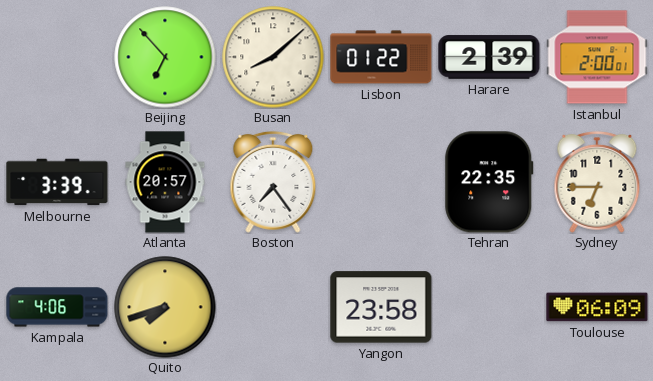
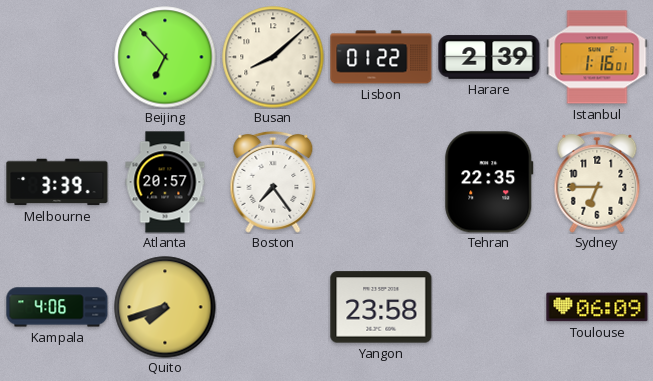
Istanbul: 2:00 -> 1:16 (597, 57)
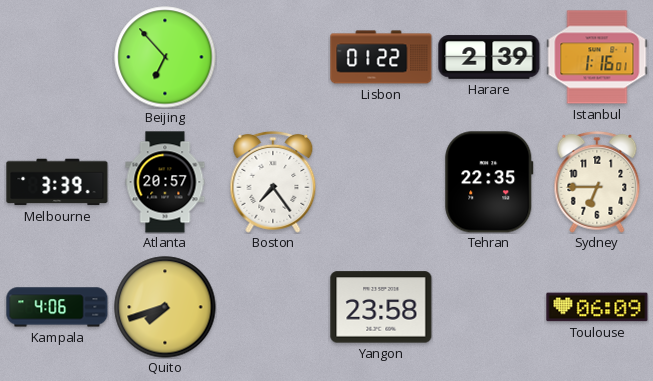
Busan: 8:08 -> none (273, 57)
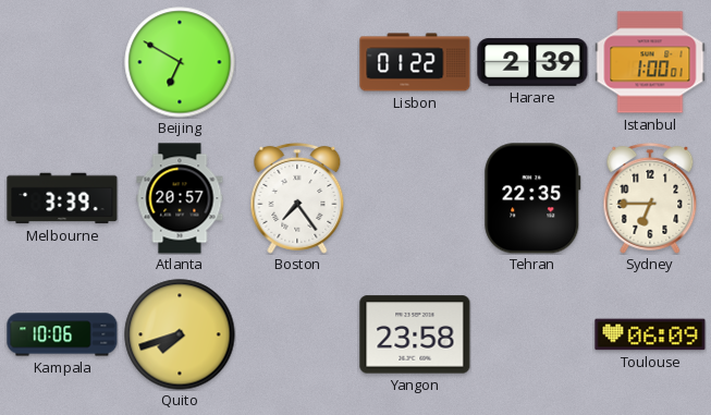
Beijing: 6:53 -> 6:50 (180, 62)
Istanbul: 1:16 -> 1:00 (650, 62)
Kampala: 4:06 -> 10:06 (62, 334)
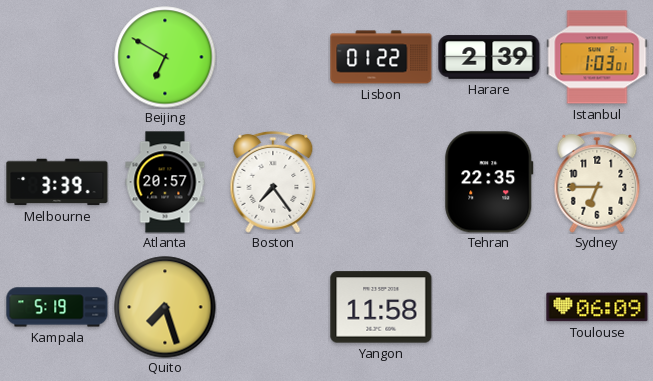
Istanbul: 1:00 -> 1:03 (597, 57)
Kampala: 10:06 -> 5:19 (57, 307)
Quito: 7:42 -> 7:27 (165, 307)
Yangon: 23:58 -> 11:58 (381, 307)
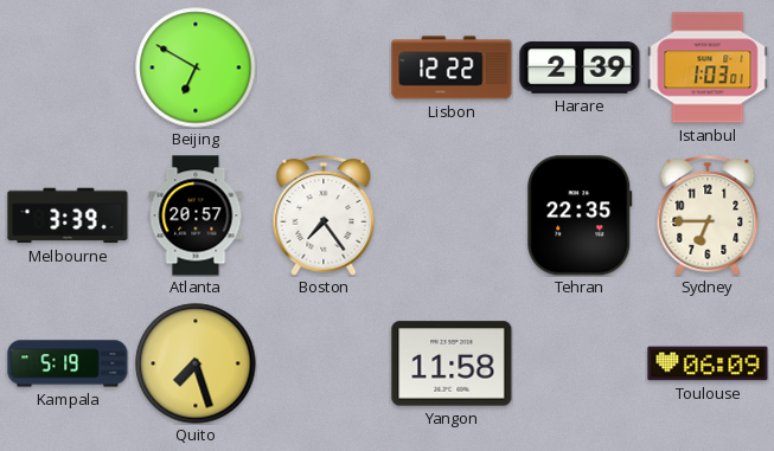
Lisbon: 01:22 -> 12:22 (452, 67)
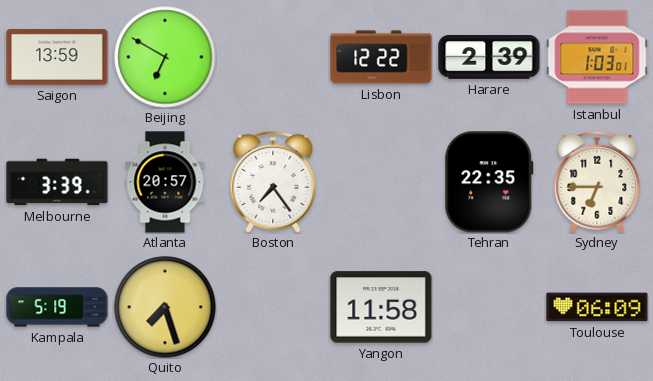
Saigon: none -> 13:59 (57, 58)
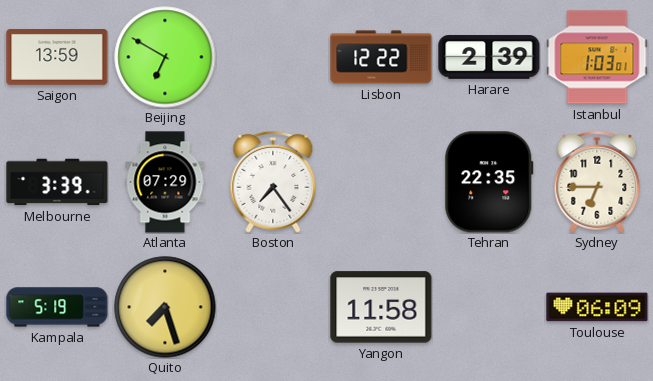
Atlanta: 20:57 -> 07:29 (165, 182)
